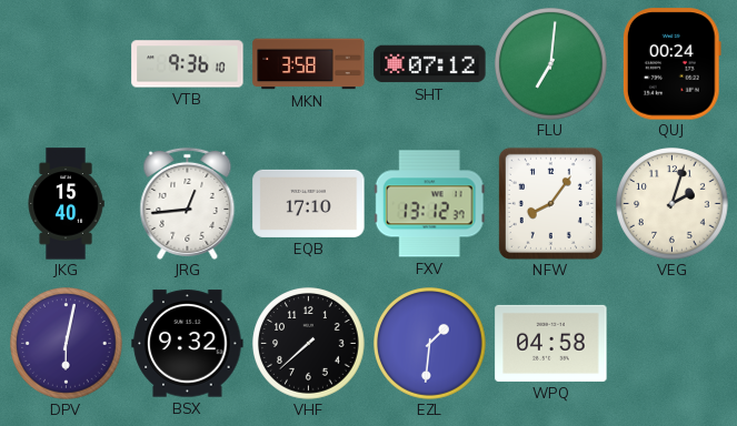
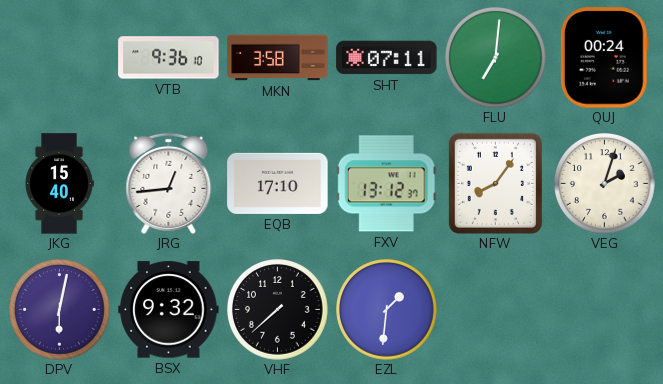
SHT: 07:12 -> 07:11 (387, 58)
WPQ: 04:58 -> none (551, 343)
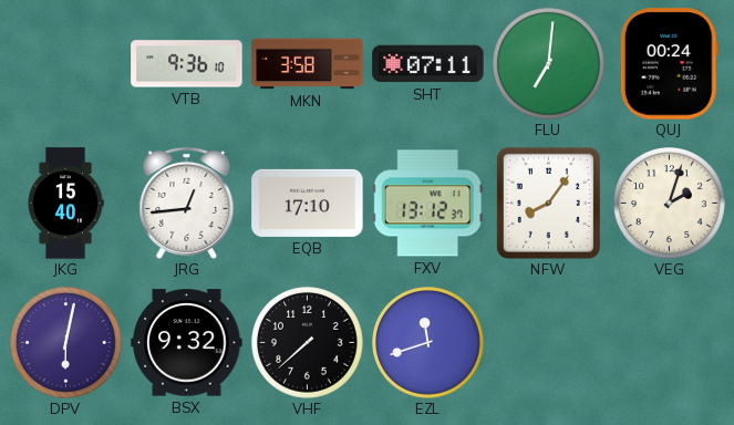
EZL: 1:31 -> 11:42 (428, 343)
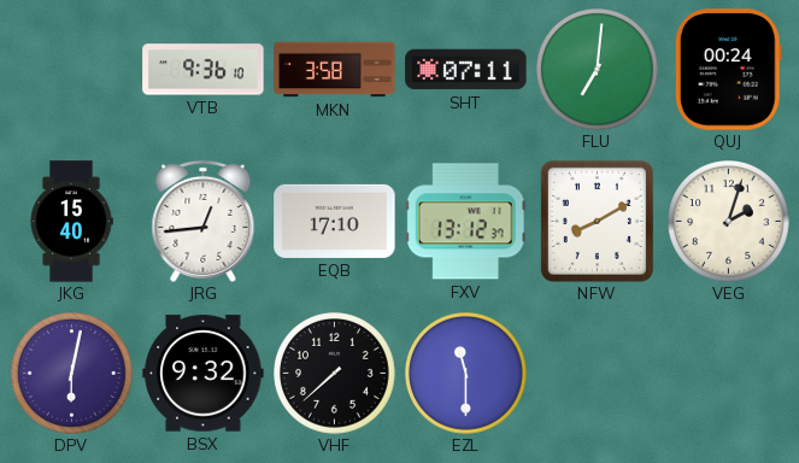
NFW: 8:06 -> 8:10 (597, 221)
EZL: 11:42 -> 11:30 (466, 374)
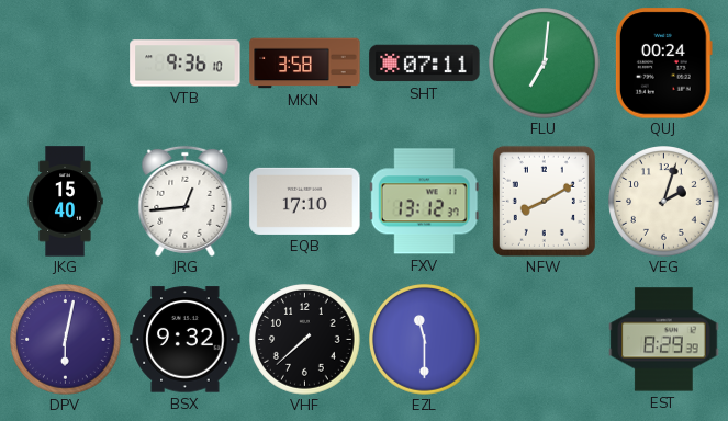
EST: none -> 8:29 (664, 340)
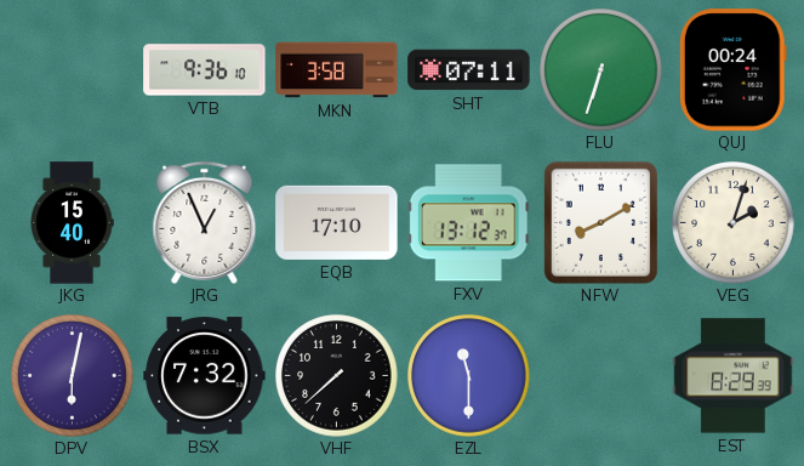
FLU: 7:01 -> 6:33 (601, 70)
JRG: 12:44 -> 12:56 (205, 222)
BSX: 9:32 -> 7:32 (205, 376)
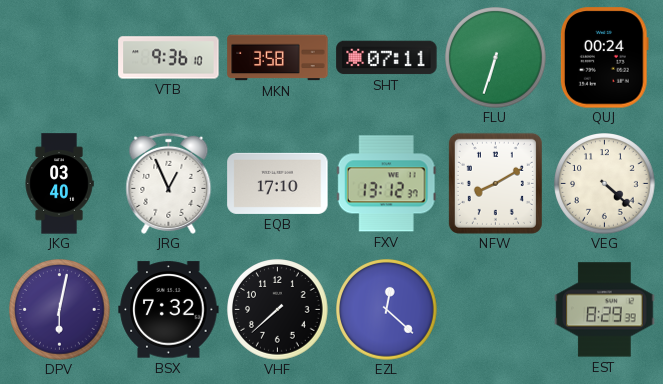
JKG: 15:40 -> 03:40 (59, 184)
VEG: 2:03 -> 4:22 (605, 184)
EZL: 11:30 -> 12:22 (387, 310)
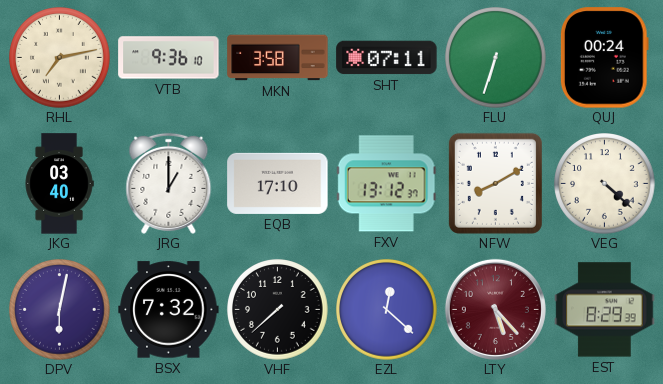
RHL: none -> 7:13 (60, 58)
JRG: 12:56 -> 1:00 (169, 183)
LTY: none -> 5:23 (495, 309)
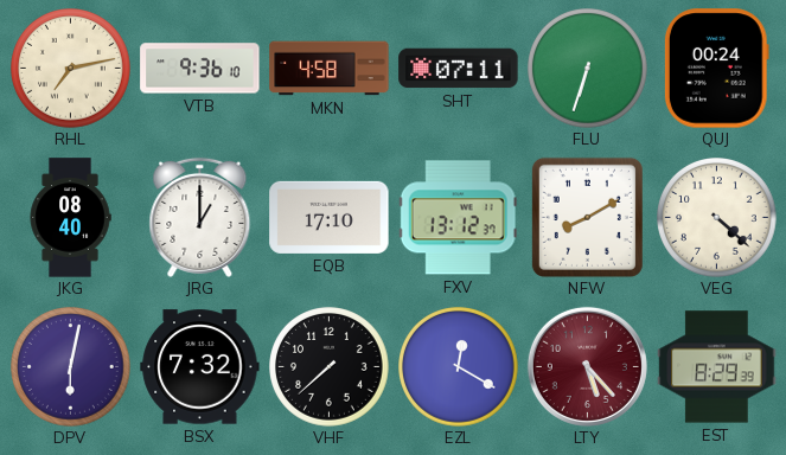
MKN: 3:58 -> 4:58 (330, 69)
JKG: 03:40 -> 08:40 (70, 218)
EZL: 12:22 -> 12:20 (459, 367)
